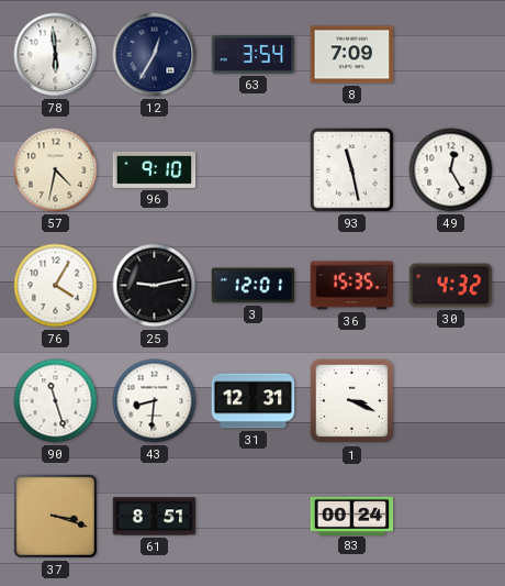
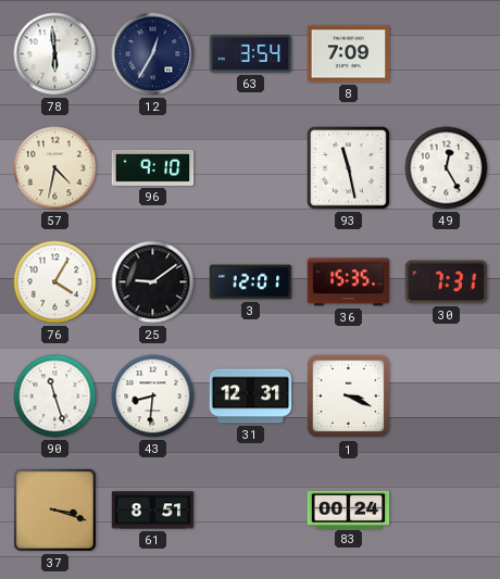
25: 9:13 -> 9:09 (153, 282)
30: 4:32 -> 7:31 (447, 282)
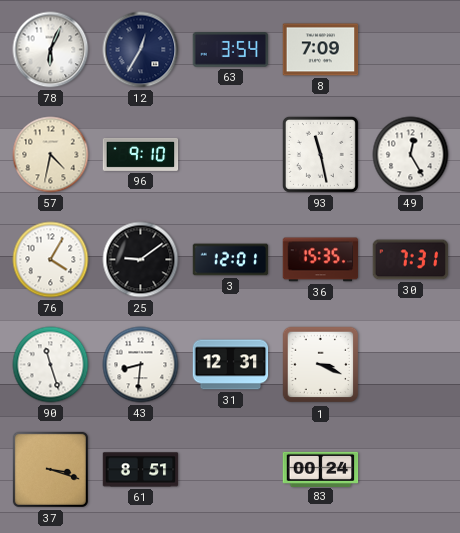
78: 5:59 -> 6:04 (51, 50)
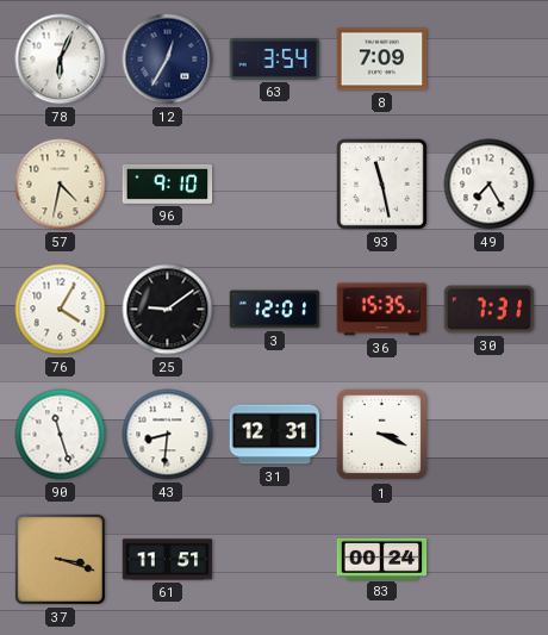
49: 12:25 -> 7:25 (490, 185)
61: 8:51 -> 11:51 (168, 560)
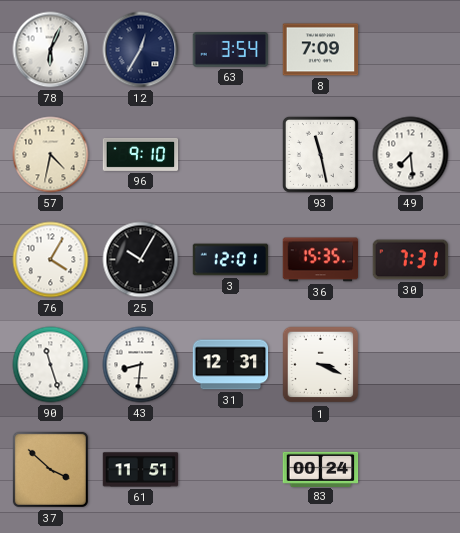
49: 7:25 -> 7:29 (411, 155)
25: 9:09 -> 10:05 (141, 260)
37: 3:18 -> 3:52 (50, 469)
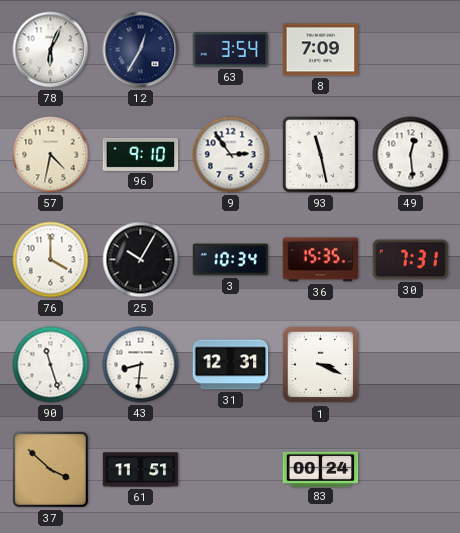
9: none -> 2:54 (231, 155)
49: 7:29 -> 12:29 (411, 155)
76: 4:05 -> 4:00 (51, 260)
3: 12:01 -> 10:34 (231, 260)
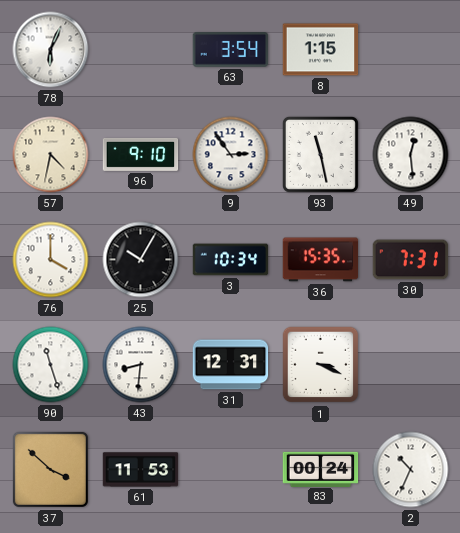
12: 12:35 -> none (141, 50)
8: 7:09 -> 1:15 (321, 50)
61: 11:51 -> 11:53 (141, 470)
2: none -> 10:34 (411, 470)
